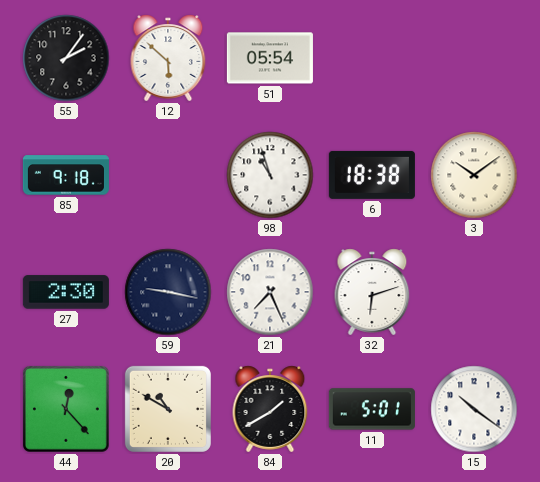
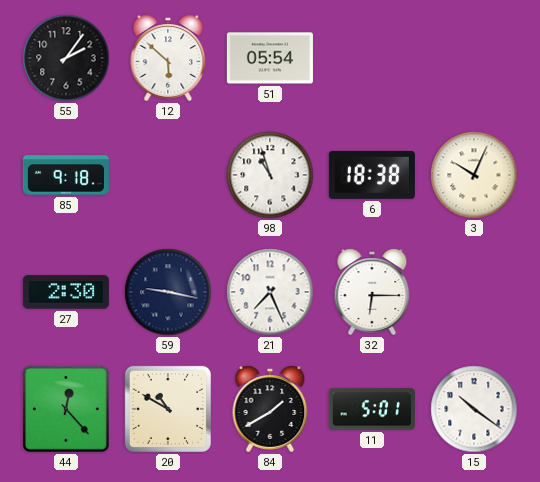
3: 10:09 -> 10:04 (474, 175)
32: 6:12 -> 6:15 (372, 292)
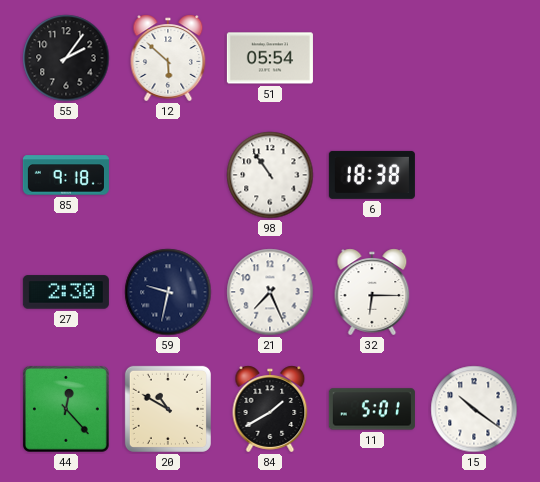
98: 10:57 -> 10:54 (270, 175)
3: 10:04 -> none (474, 175)
59: 9:17 -> 9:32 (168, 292)
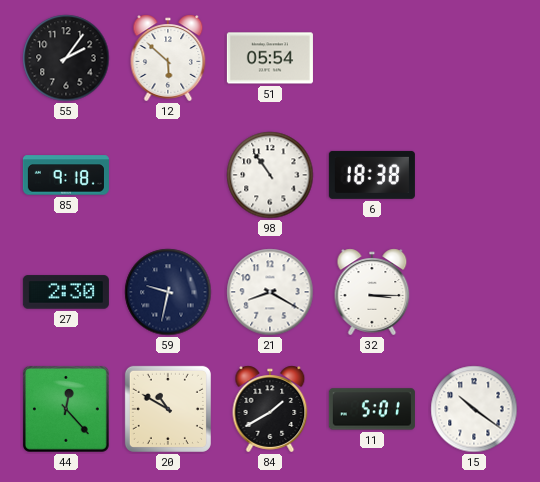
21: 7:26 -> 8:20 (270, 292)
32: 6:15 -> 3:15 (372, 292)
